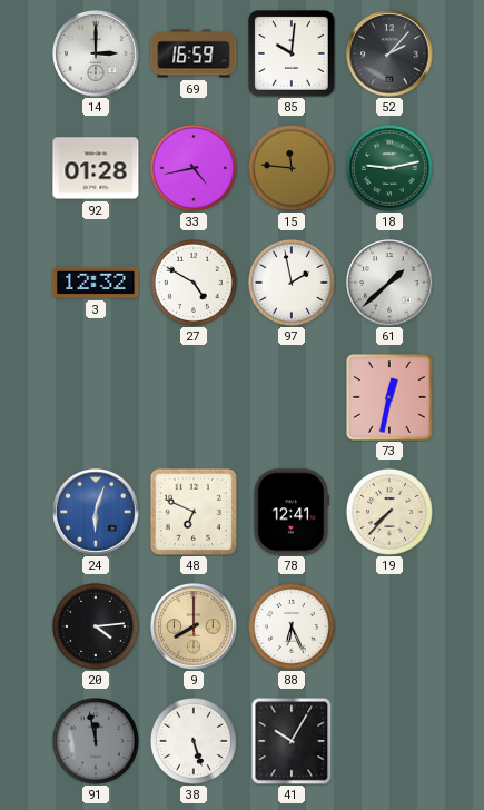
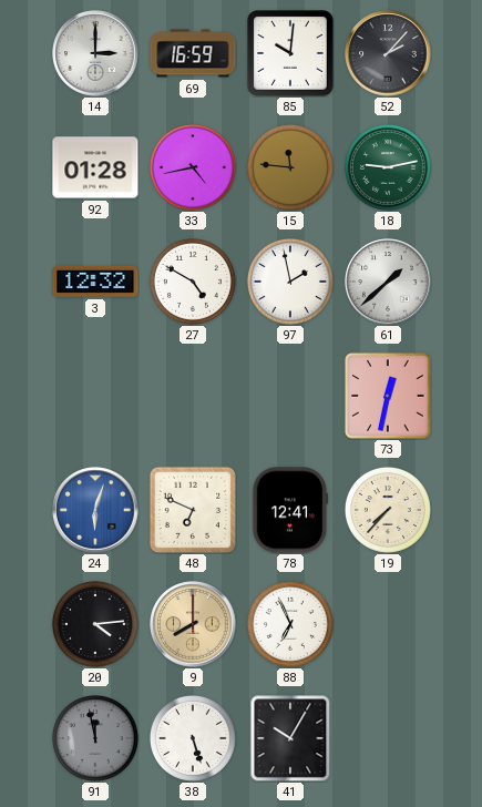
88: 6:26 -> 6:56 (290, 624)
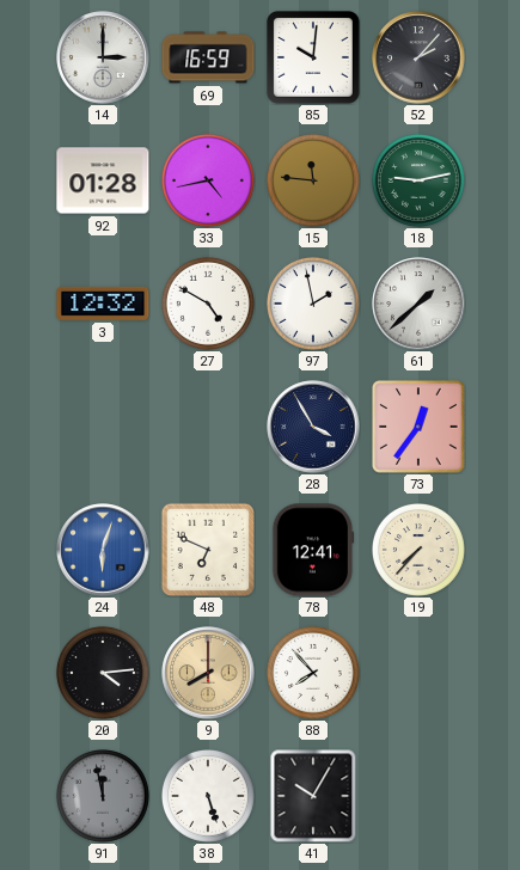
28: none -> 3:55 (313, 427)
73: 12:32 -> 12:36 (418, 427)
88: 6:56 -> 7:53 (313, 673)
